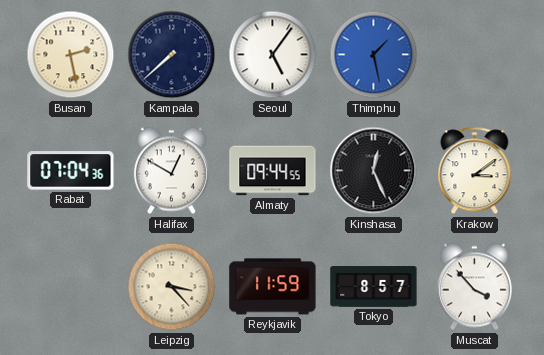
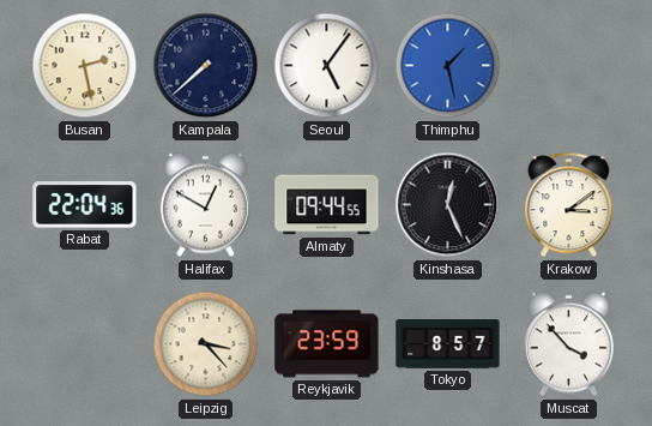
Rabat: 07:04 -> 22:04 (85, 205)
Reykjavik: 11:59 -> 23:59 (327, 344)
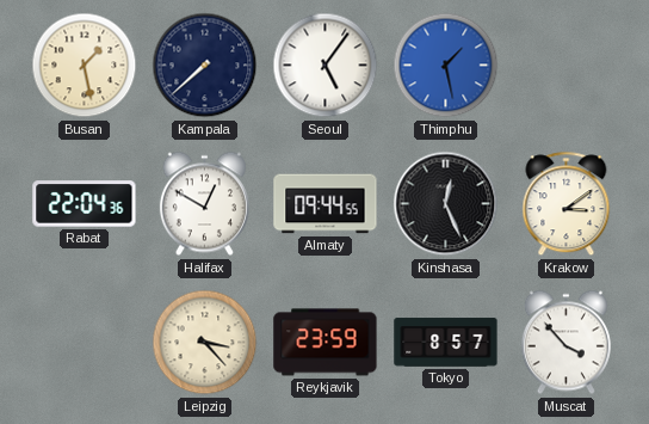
Busan: 2:28 -> 1:28 (85, 66)
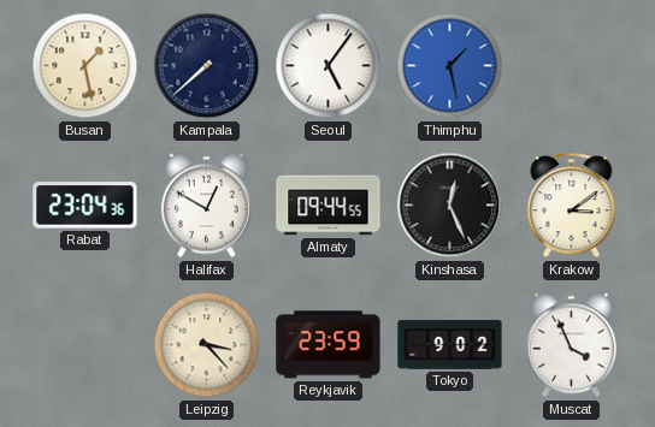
Rabat: 22:04 -> 23:04 (85, 206)
Tokyo: 8:57 -> 9:02 (450, 345)
Muscat: 3:53 -> 3:56 (571, 345)
